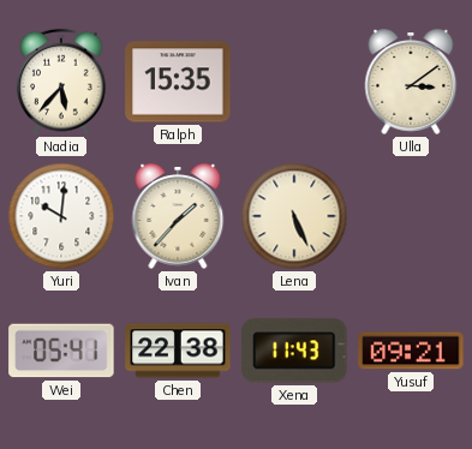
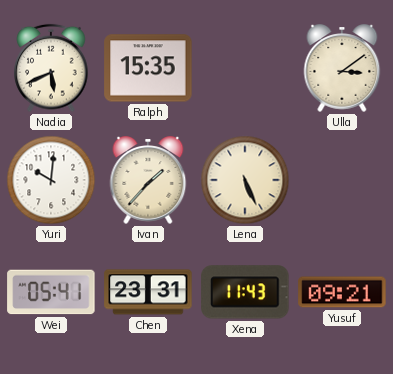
Nadia: 5:37 -> 5:41 (51, 68)
Chen: 22:38 -> 23:31 (148, 292)
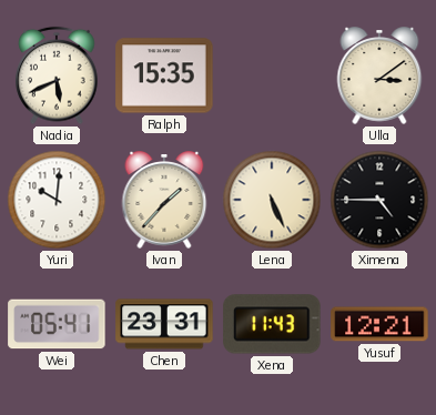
Ximena: none -> 4:45 (379, 200)
Yusuf: 09:21 -> 12:21 (379, 324)
